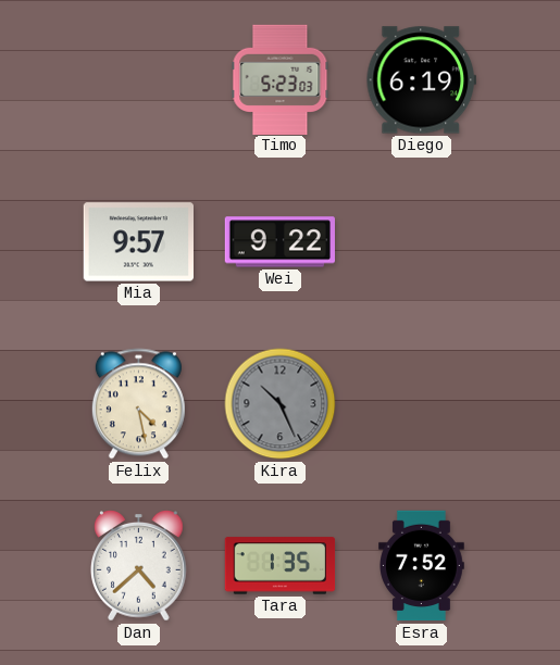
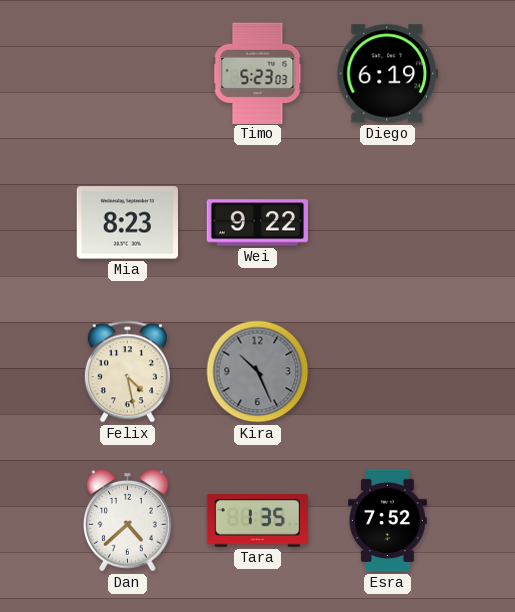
Mia: 9:57 -> 8:23 (127, 223)
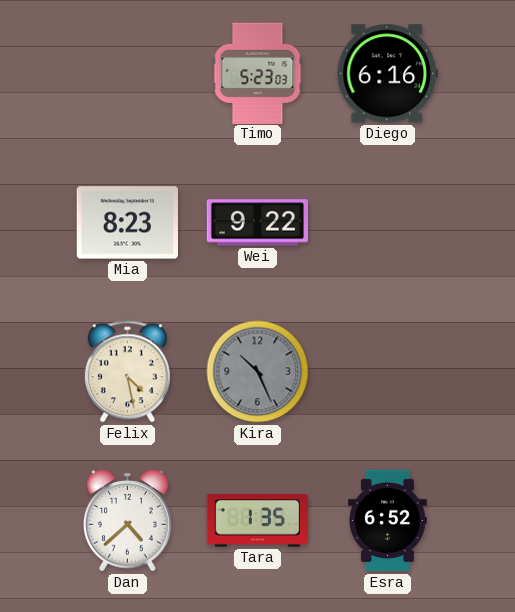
Diego: 6:19 -> 6:16 (387, 74)
Esra: 7:52 -> 6:52 (388, 521)
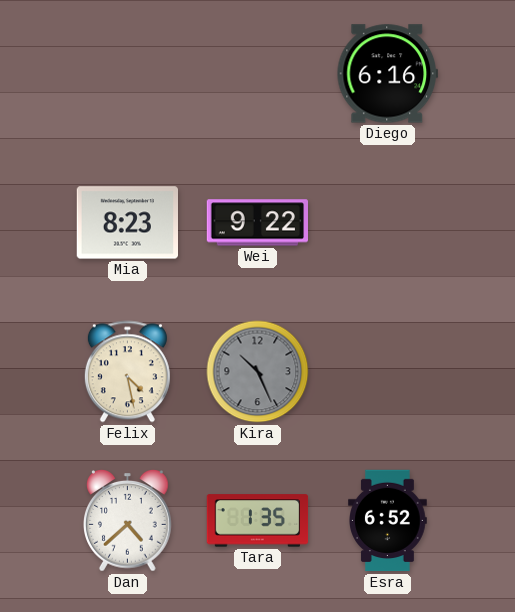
Timo: 5:23 -> none (258, 73)
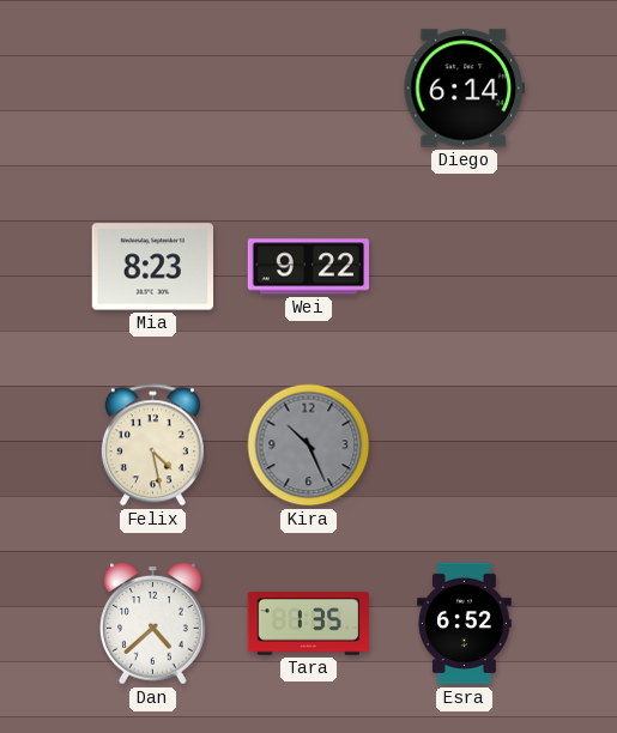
Diego: 6:16 -> 6:14 (464, 89)
